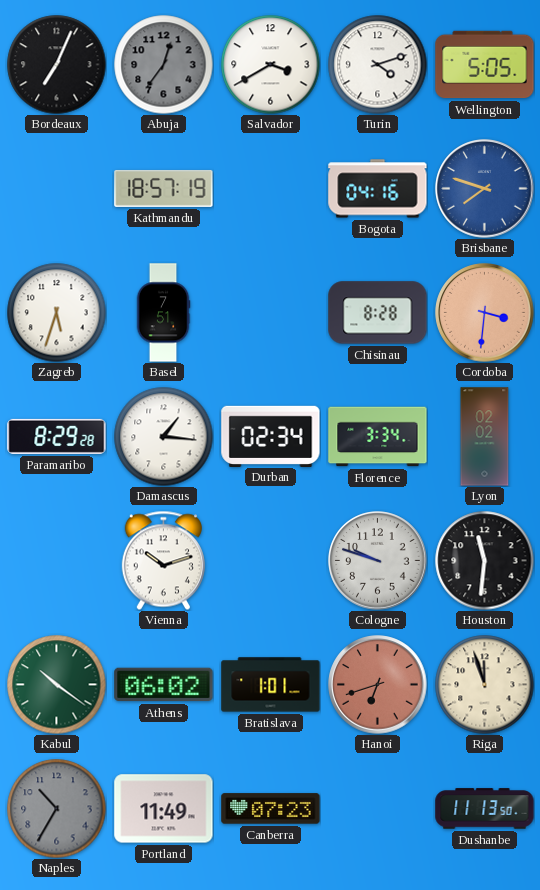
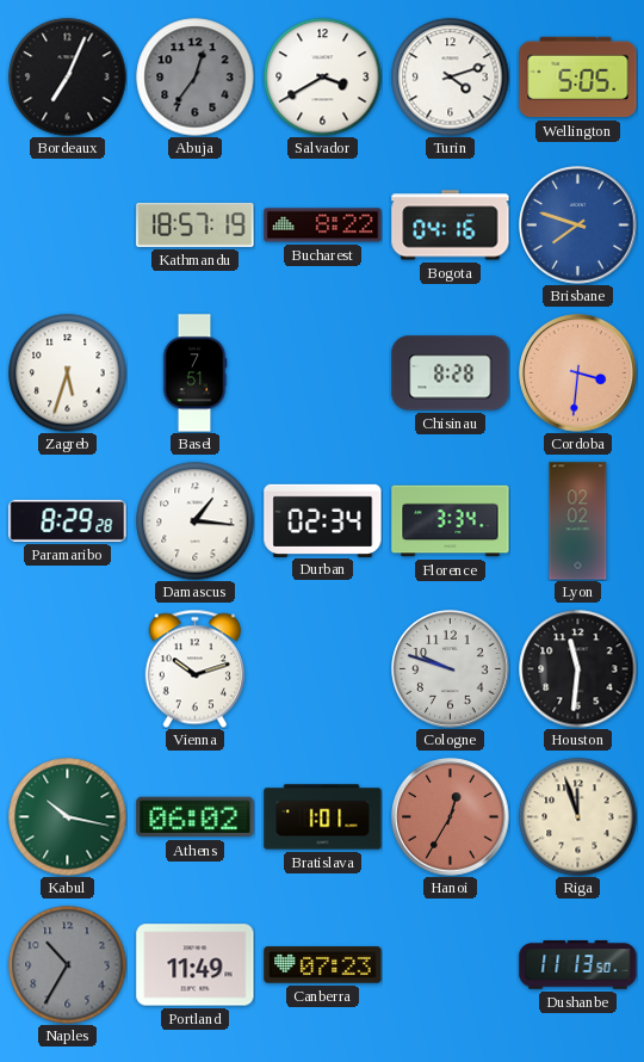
Bucharest: none -> 8:22 (323, 226)
Kabul: 10:21 -> 10:17 (68, 817)
Hanoi: 6:42 -> 12:35 (451, 817)
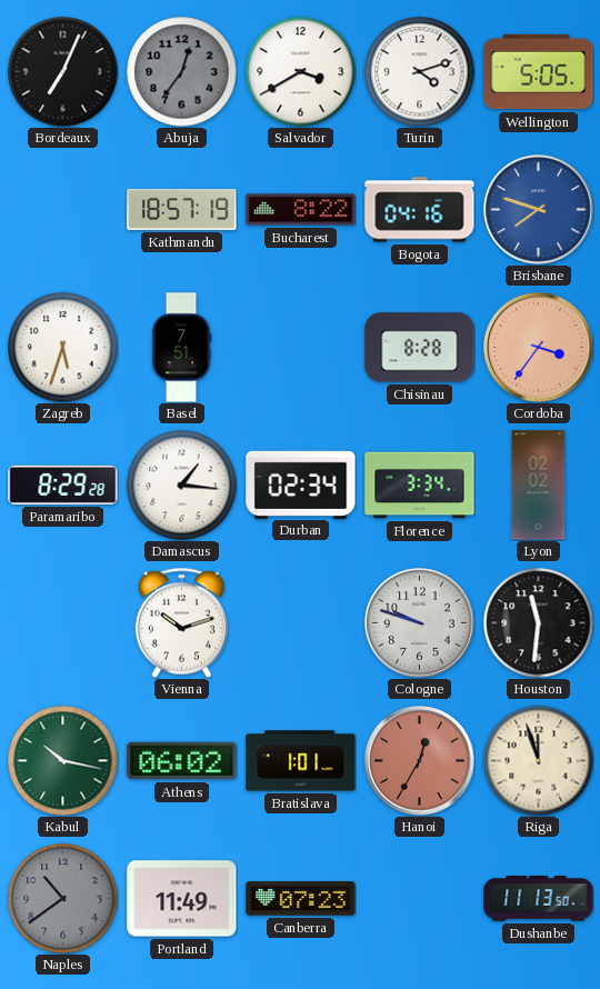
Cordoba: 3:31 -> 3:36 (539, 348)
Naples: 10:35 -> 10:39 (63, 899)
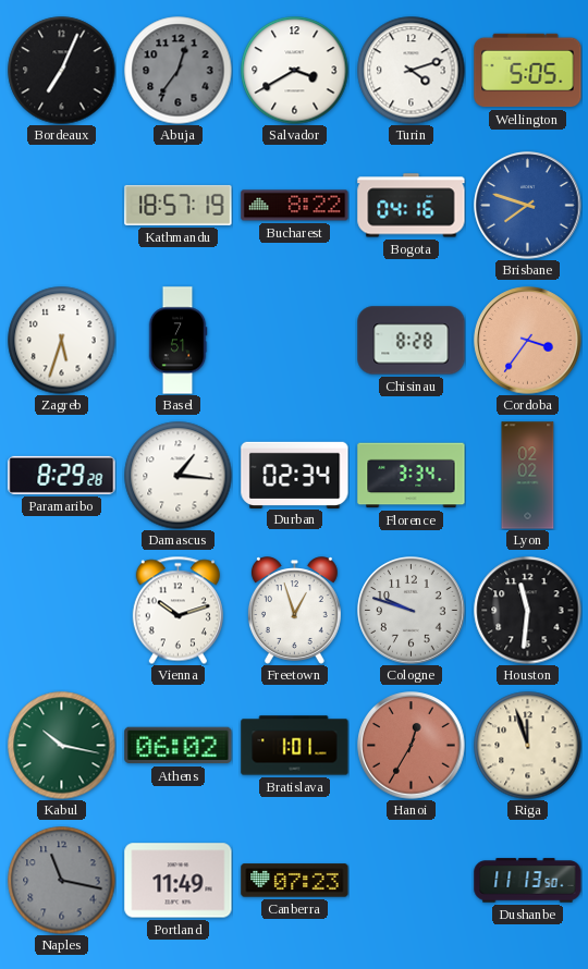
Freetown: none -> 12:57 (294, 611)
Naples: 10:39 -> 11:17 (62, 881)
